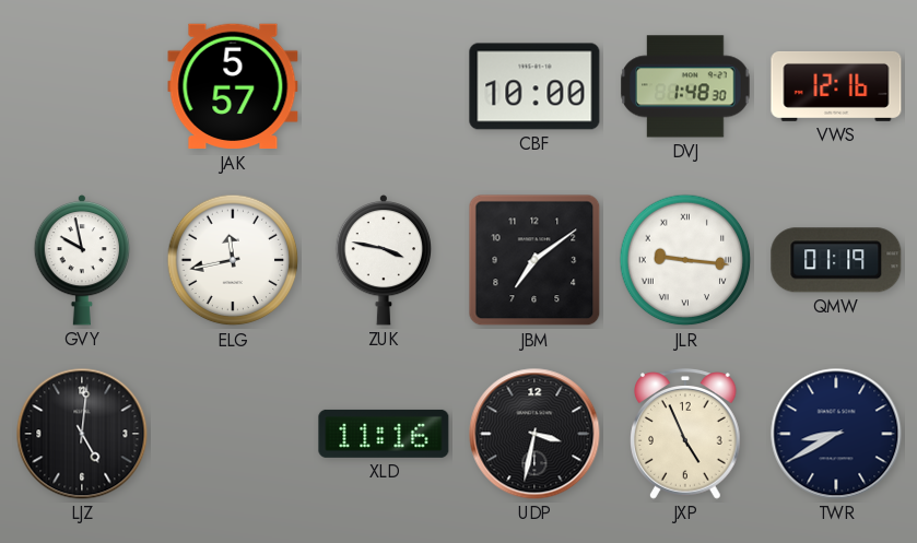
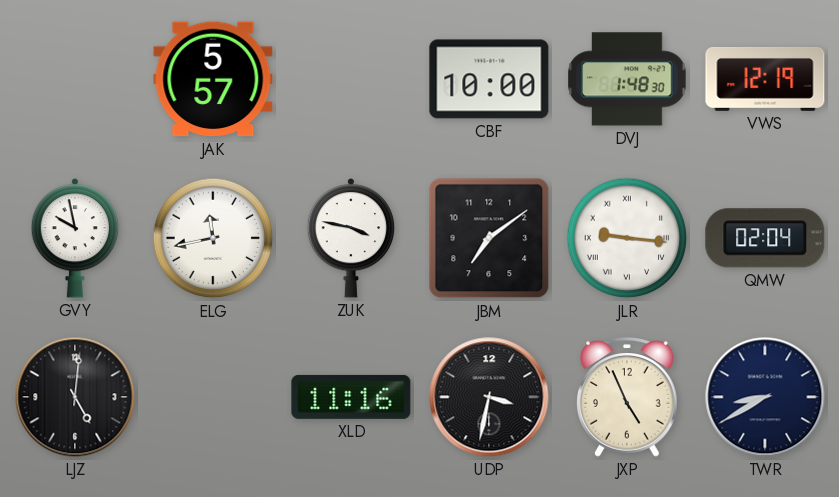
VWS: 12:16 -> 12:19 (765, 79)
QMW: 01:19 -> 02:04 (765, 238)
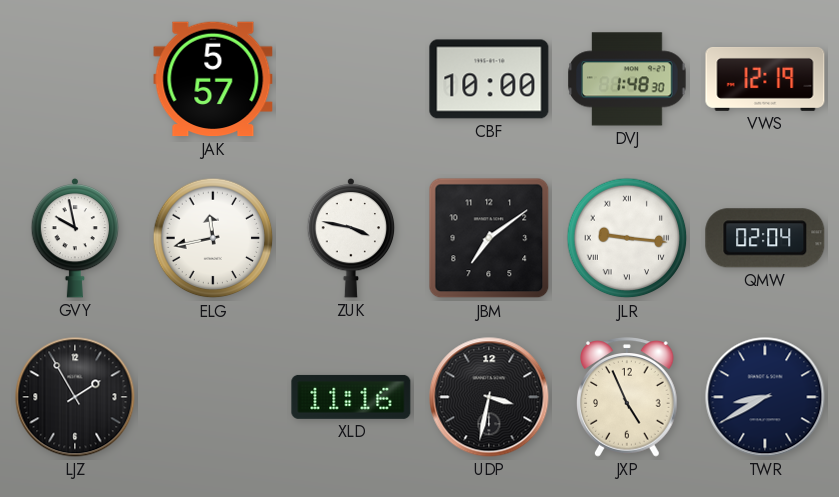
LJZ: 5:01 -> 1:55 (75, 397)
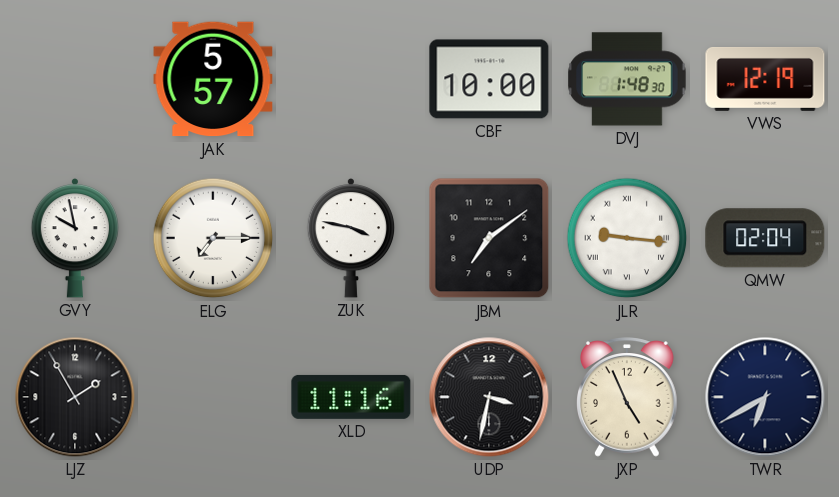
ELG: 11:43 -> 7:15 (213, 238)
TWR: 8:40 -> 6:40 (765, 397)
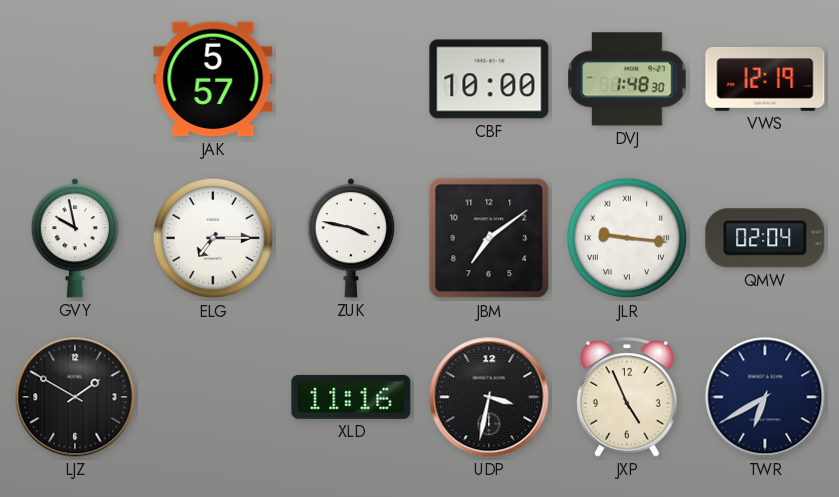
LJZ: 1:55 -> 1:50 (75, 397)
